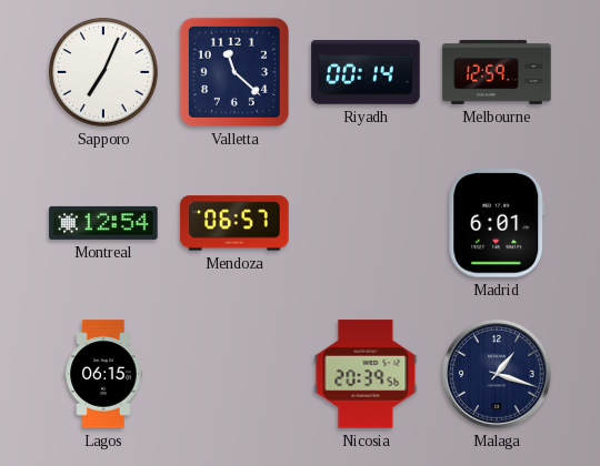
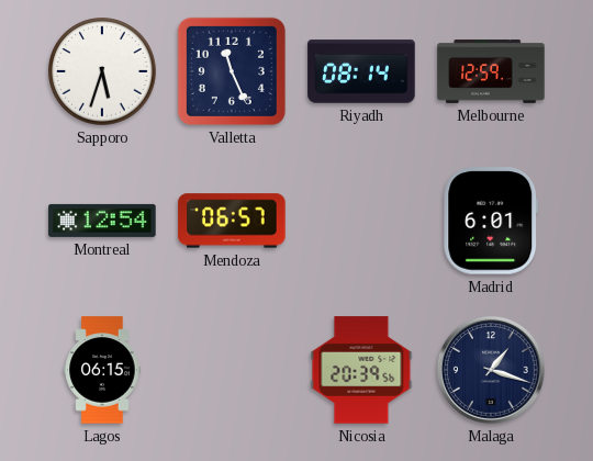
Sapporo: 7:04 -> 5:33 (102, 71)
Valletta: 11:22 -> 11:26 (232, 71)
Riyadh: 00:14 -> 08:14 (361, 71)
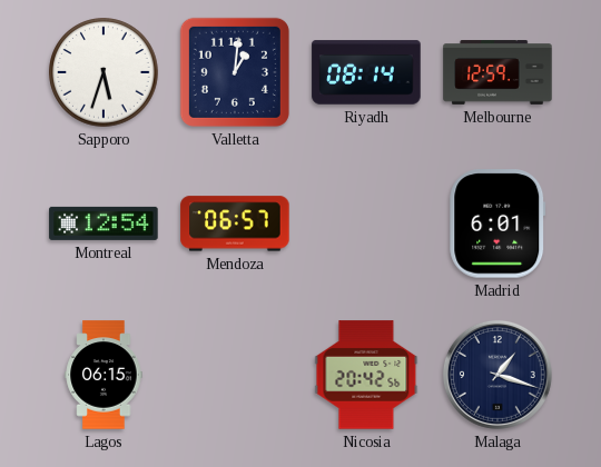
Valletta: 11:26 -> 1:01 (235, 72)
Nicosia: 20:39 -> 20:42 (366, 375)
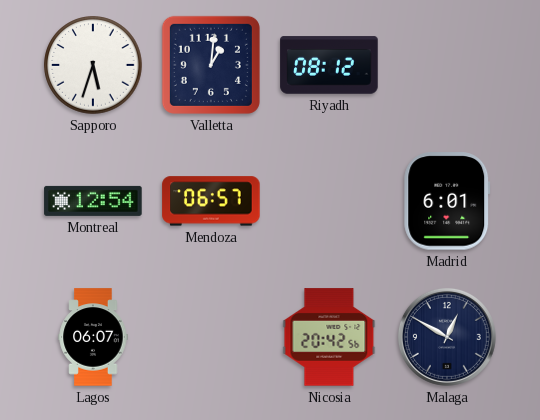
Riyadh: 08:14 -> 08:12 (329, 65)
Melbourne: 12:59 -> none (497, 73)
Lagos: 06:15 -> 06:07 (93, 337)
Malaga: 1:18 -> 12:50 (447, 337)
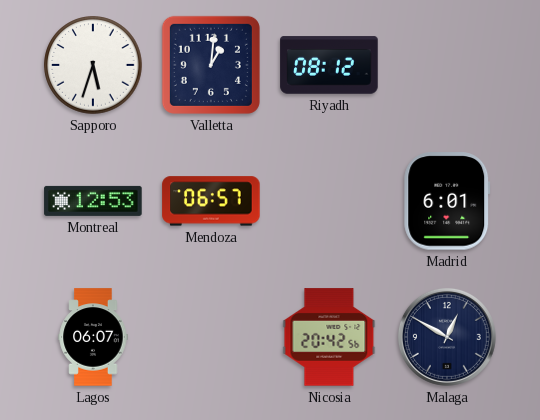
Montreal: 12:54 -> 12:53 (93, 201)
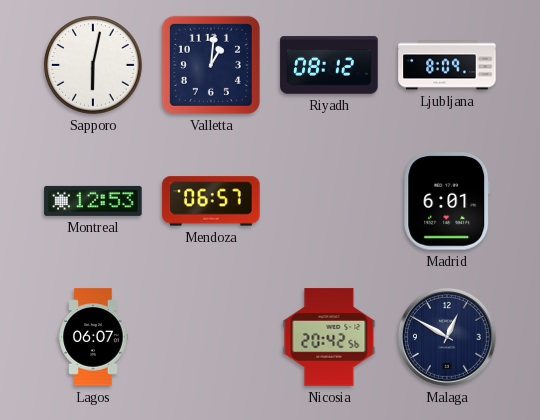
Sapporo: 5:33 -> 6:02 (93, 65)
Ljubljana: none -> 8:09 (447, 65)
